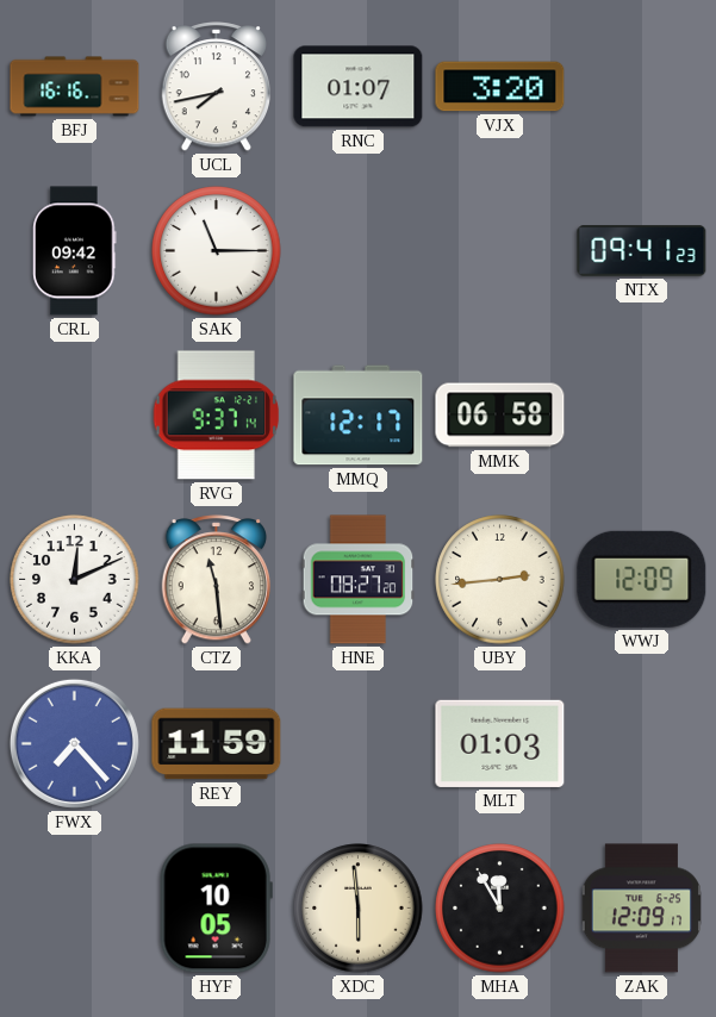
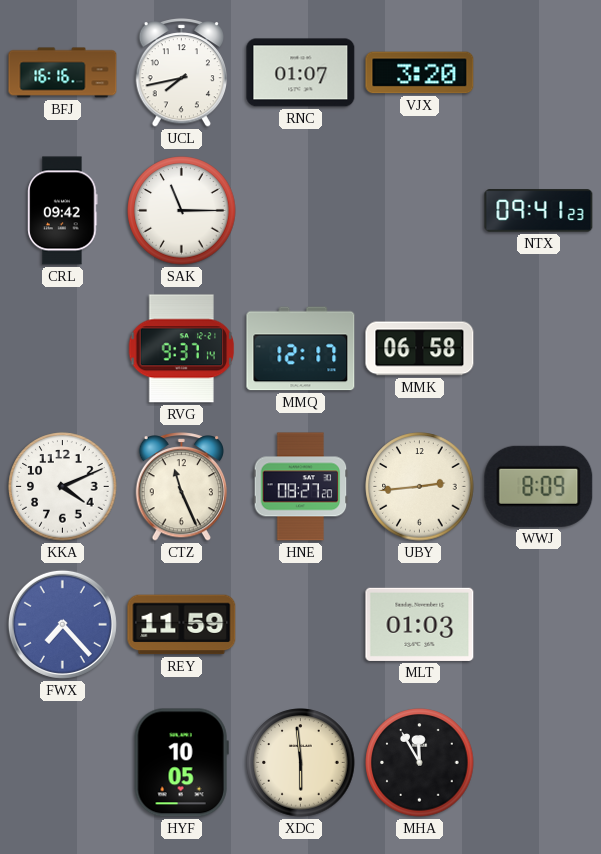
KKA: 12:11 -> 4:11 (63, 487)
CTZ: 11:29 -> 11:26 (181, 487)
WWJ: 12:09 -> 8:09 (539, 486)
ZAK: 12:09 -> none (641, 909)
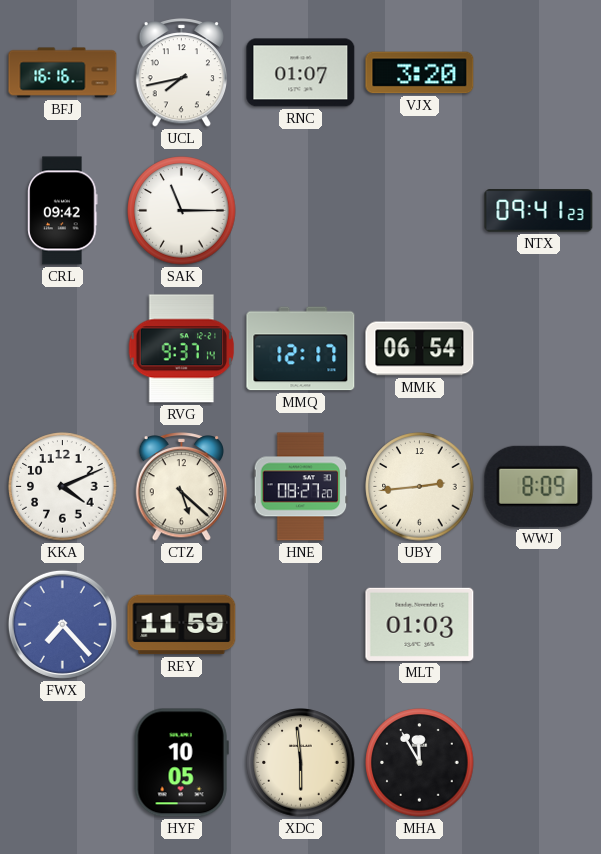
MMK: 06:58 -> 06:54 (420, 349)
CTZ: 11:26 -> 5:22 (181, 487)
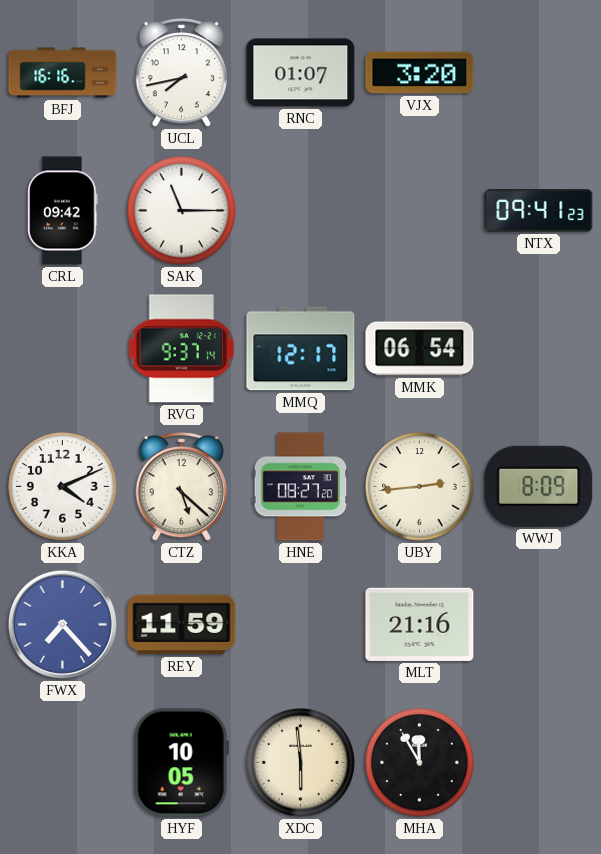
MLT: 01:03 -> 21:16 (420, 624)
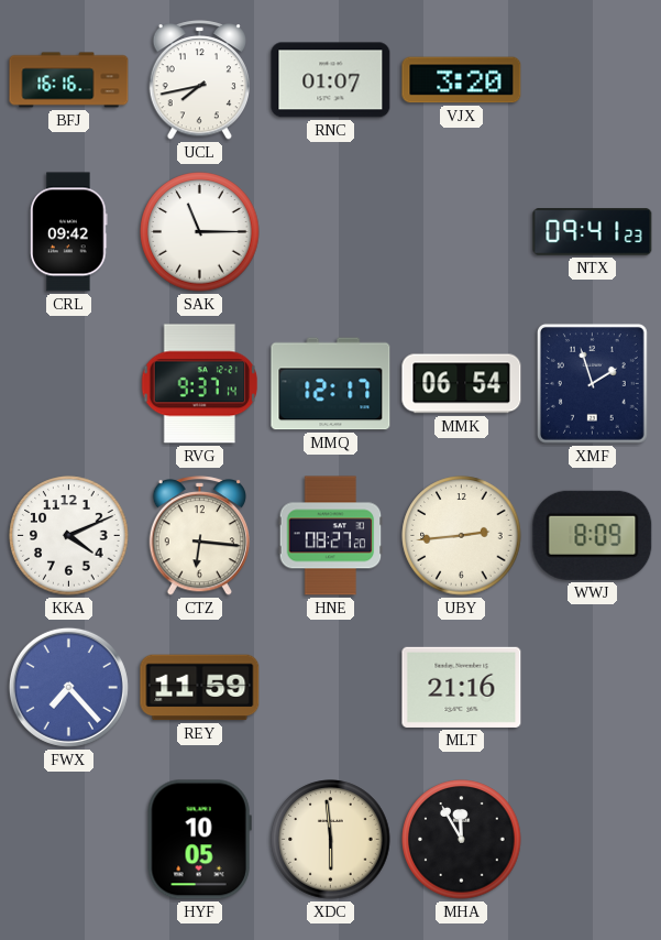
XMF: none -> 1:57 (592, 383)
CTZ: 5:22 -> 6:16 (199, 536)
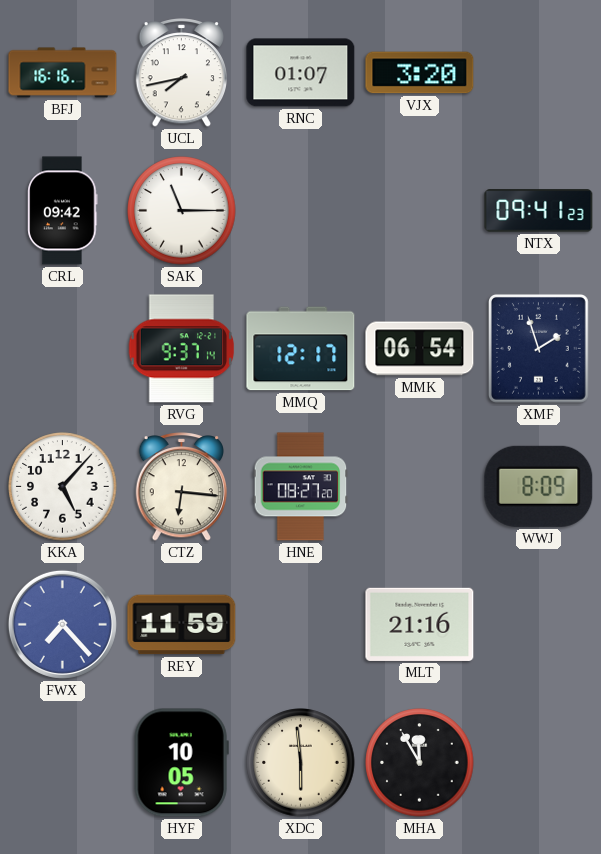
KKA: 4:11 -> 5:07 (63, 487)
UBY: 2:44 -> none (462, 536)
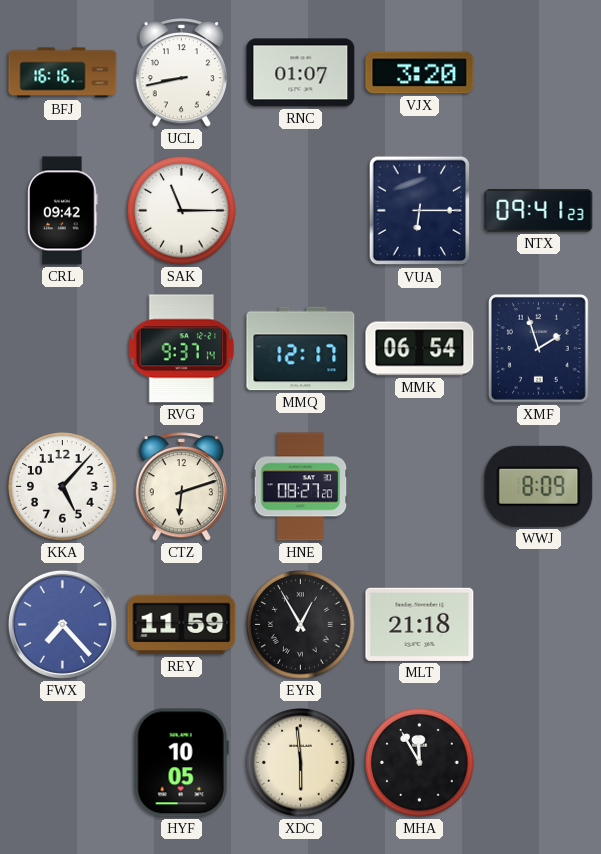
UCL: 7:43 -> 8:43 (181, 73)
VUA: none -> 6:15 (420, 211)
CTZ: 6:16 -> 6:12 (181, 487)
EYR: none -> 12:55 (301, 625)
MLT: 21:16 -> 21:18 (420, 624)
